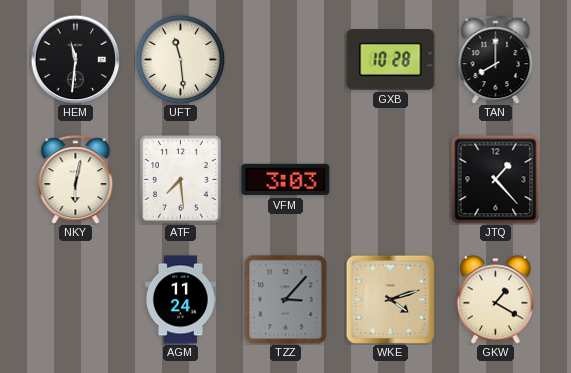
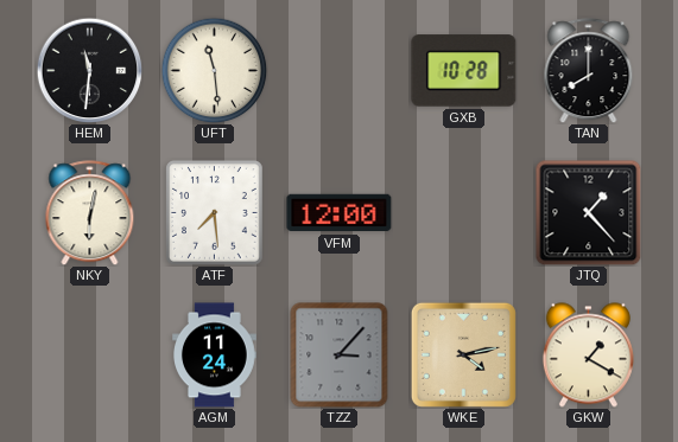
VFM: 3:03 -> 12:00 (340, 213)
WKE: 4:12 -> 4:13 (463, 354)
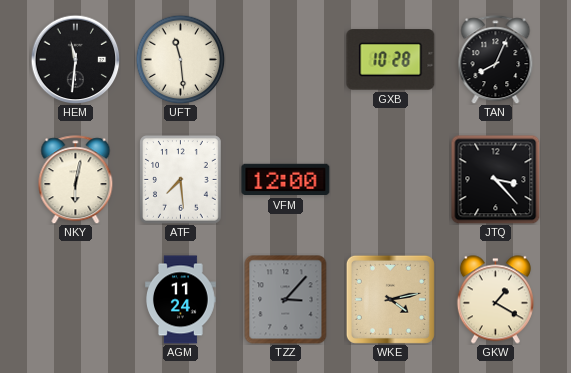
TAN: 8:00 -> 8:04 (496, 60)
JTQ: 1:23 -> 3:23 (495, 179)
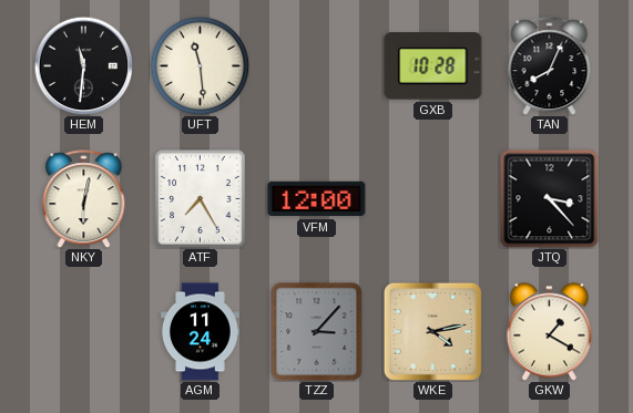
ATF: 7:29 -> 7:25 (201, 199)
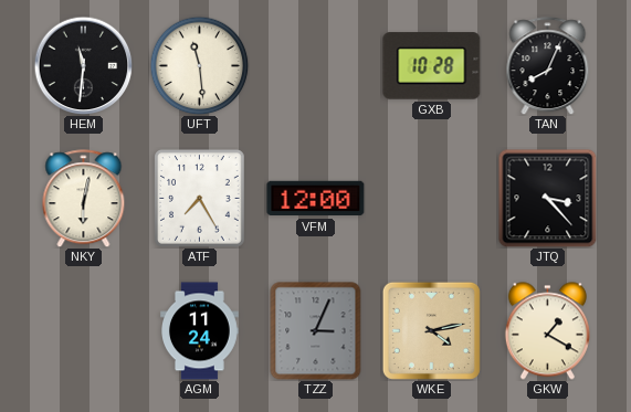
TZZ: 3:07 -> 3:04 (316, 331)
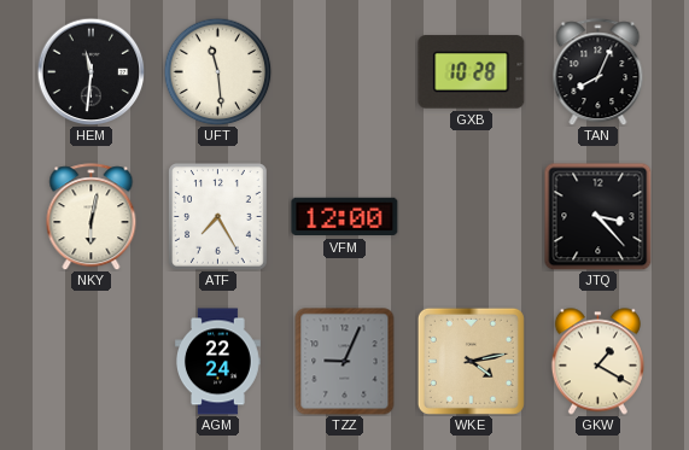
AGM: 11:24 -> 22:24 (218, 362)
TZZ: 3:04 -> 9:04 (345, 362)
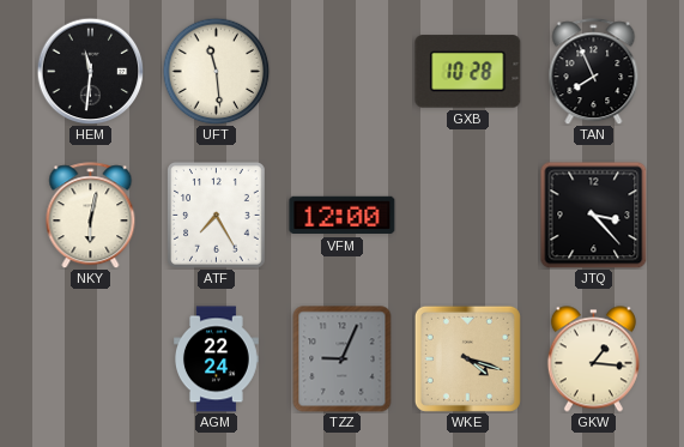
TAN: 8:04 -> 7:56 (594, 72)
WKE: 4:13 -> 4:18 (467, 358)
GKW: 1:20 -> 1:16 (593, 360)
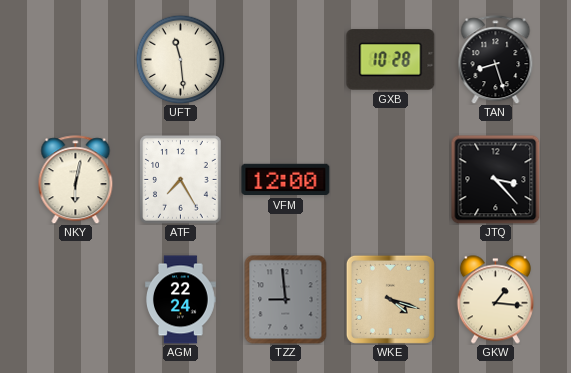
HEM: 11:31 -> none (90, 71)
TAN: 7:56 -> 8:27 (496, 60)
TZZ: 9:04 -> 8:59 (286, 300)
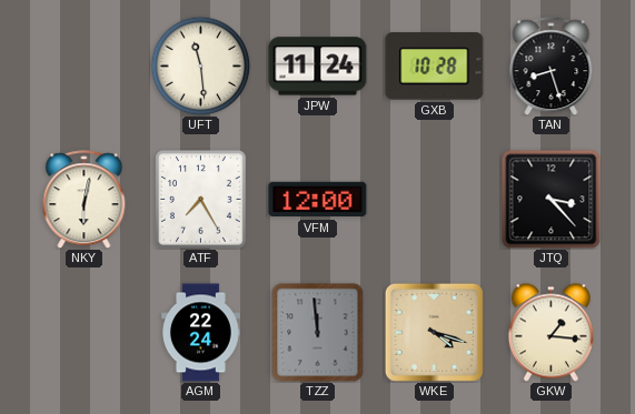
JPW: none -> 11:24 (318, 67)
TZZ: 8:59 -> 11:59 (318, 333)
